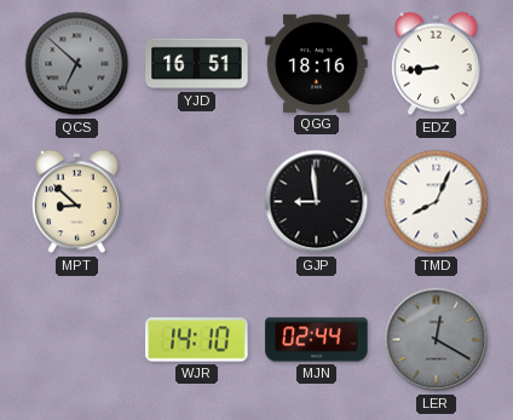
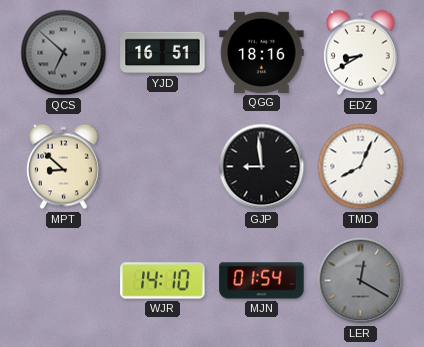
EDZ: 8:44 -> 8:40 (360, 53)
MJN: 02:44 -> 01:54 (262, 281)
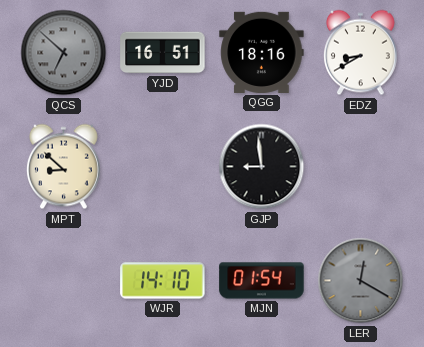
TMD: 8:04 -> none (361, 167)
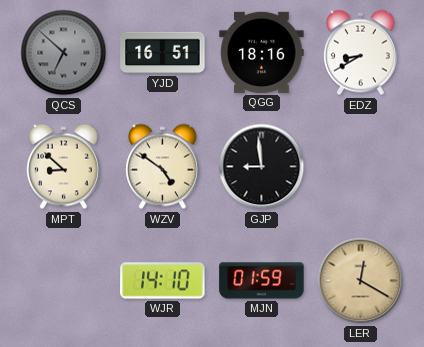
WZV: none -> 4:51 (162, 167)
MJN: 01:54 -> 01:59 (262, 281)
LER dial: grey -> champagne (361, 281)
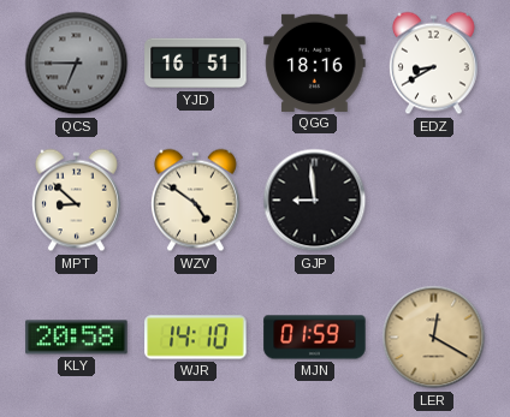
QCS: 6:52 -> 6:45 (77, 64)
KLY: none -> 20:58 (77, 338)
